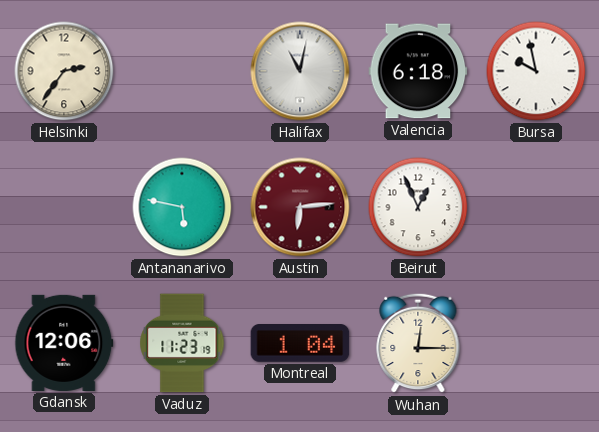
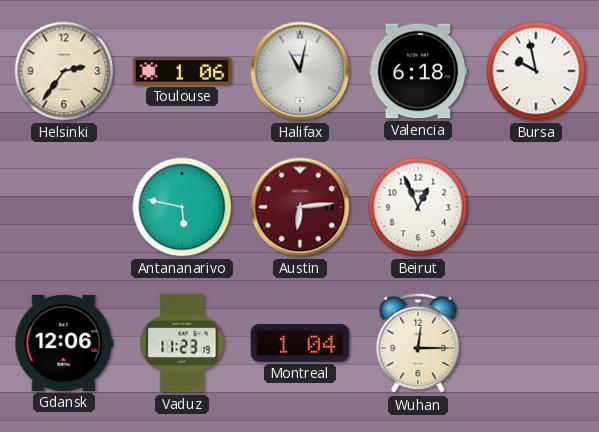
Toulouse: none -> 1:06 (182, 71)
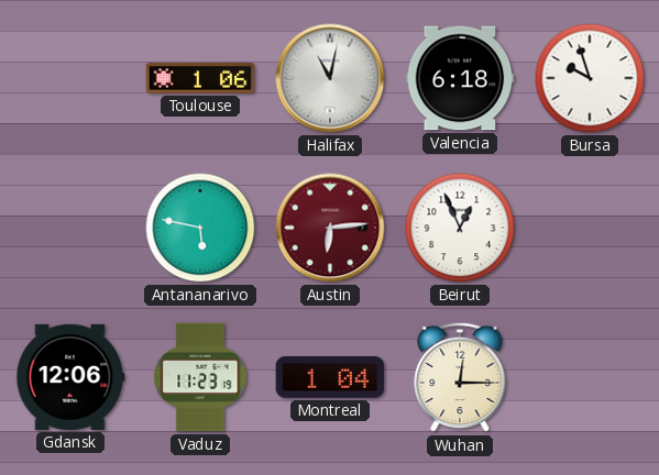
Helsinki: 2:36 -> none (64, 71)
Bursa: 9:58 -> 9:57 (590, 78)
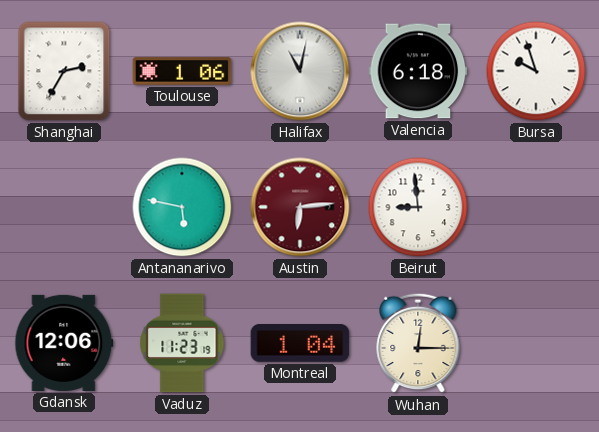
Shanghai: none -> 2:35 (64, 71)
Beirut: 12:56 -> 8:59 (418, 207)
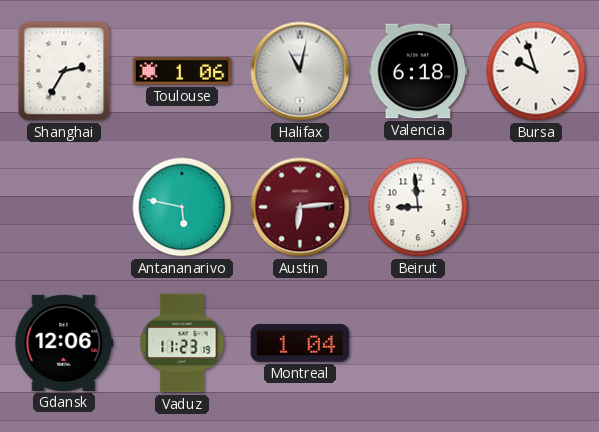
Wuhan: 12:15 -> none (418, 343)
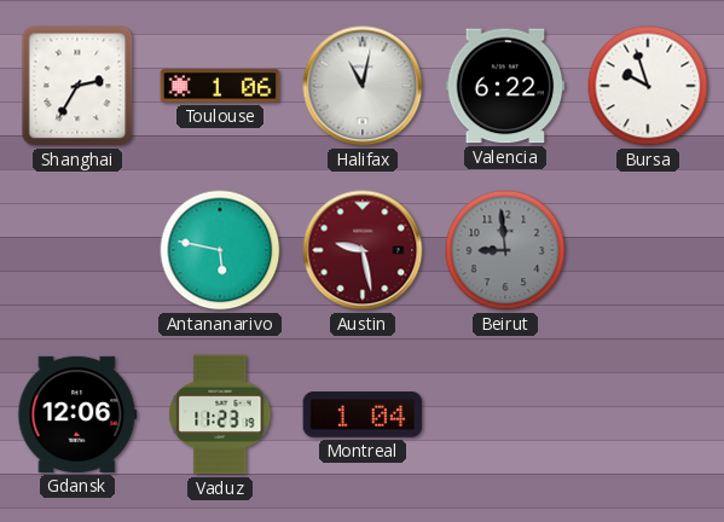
Valencia: 6:18 -> 6:22 (505, 86)
Austin: 6:14 -> 9:28 (363, 250)
Beirut dial: white -> grey (505, 250)
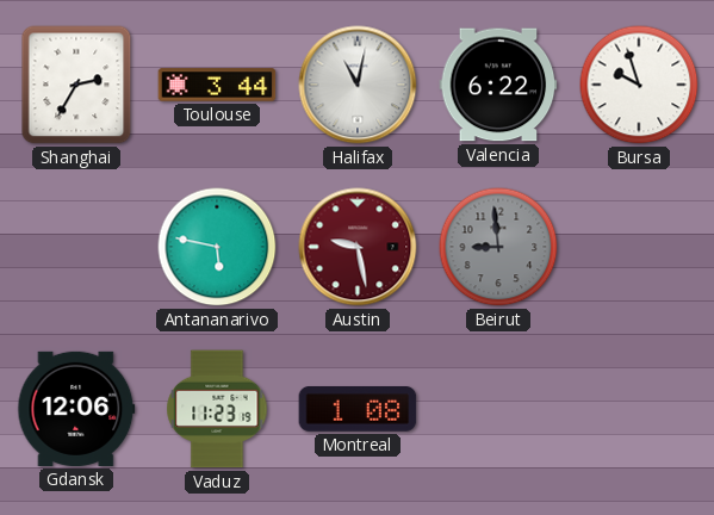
Toulouse: 1:06 -> 3:44 (217, 85)
Montreal: 1:04 -> 1:08 (358, 410)
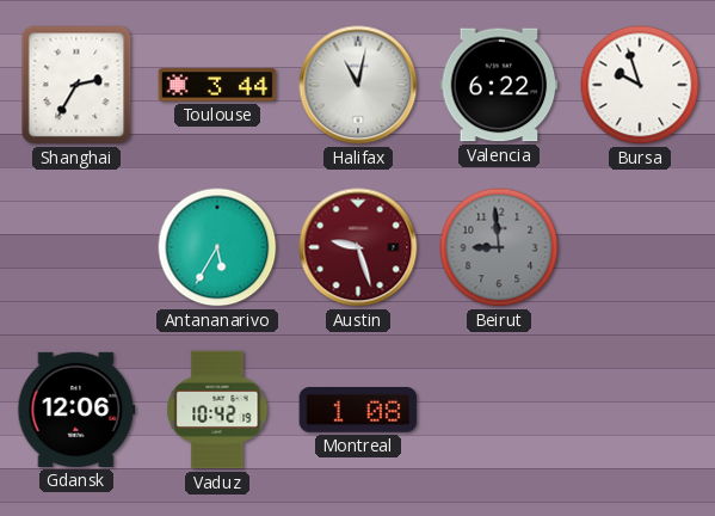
Antananarivo: 5:47 -> 5:35 (217, 247)
Austin: 9:28 -> 9:27 (358, 247)
Vaduz: 11:23 -> 10:42 (217, 410)
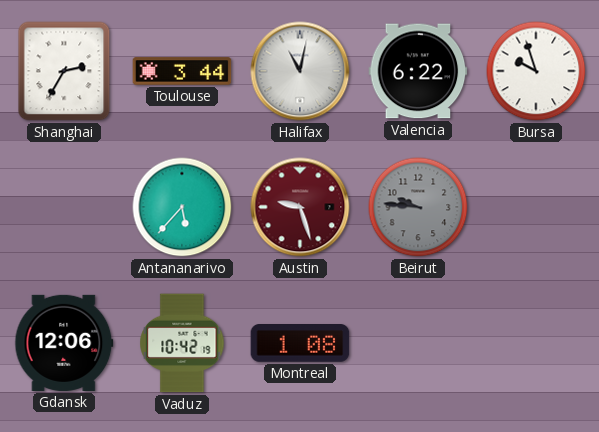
Antananarivo: 5:35 -> 5:37 (182, 207)
Beirut: 8:59 -> 9:46 (418, 207)
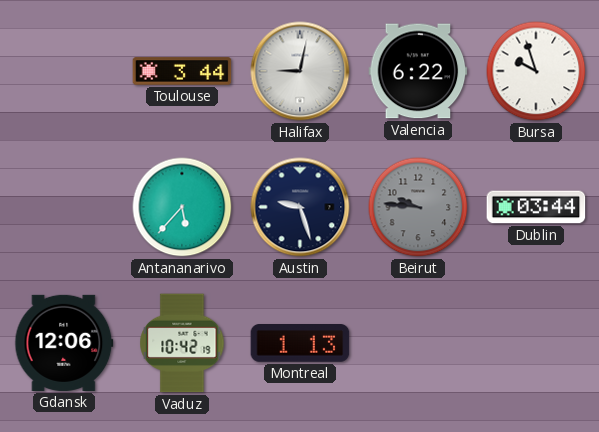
Shanghai: 2:35 -> none (64, 71)
Halifax: 11:02 -> 9:02 (300, 71)
Austin dial: burgundy -> navy (300, 207)
Dublin: none -> 03:44 (536, 207)
Montreal: 1:08 -> 1:13 (300, 344)
